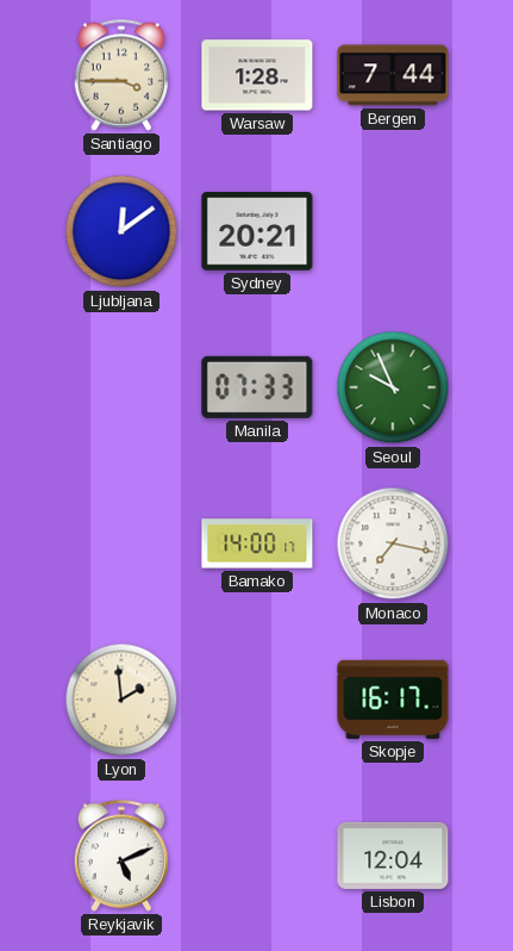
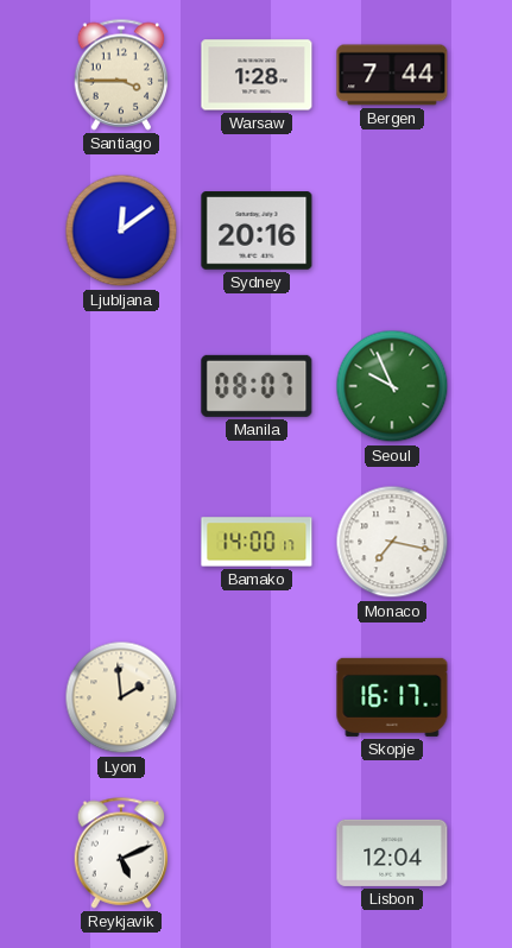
Sydney: 20:21 -> 20:16 (257, 230)
Manila: 07:33 -> 08:07 (257, 386)
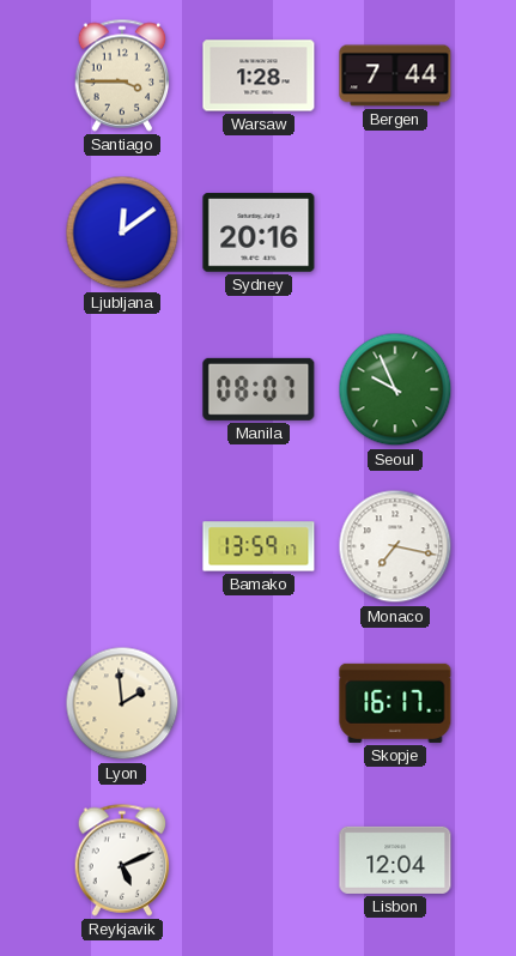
Bamako: 14:00 -> 13:59 (259, 546)
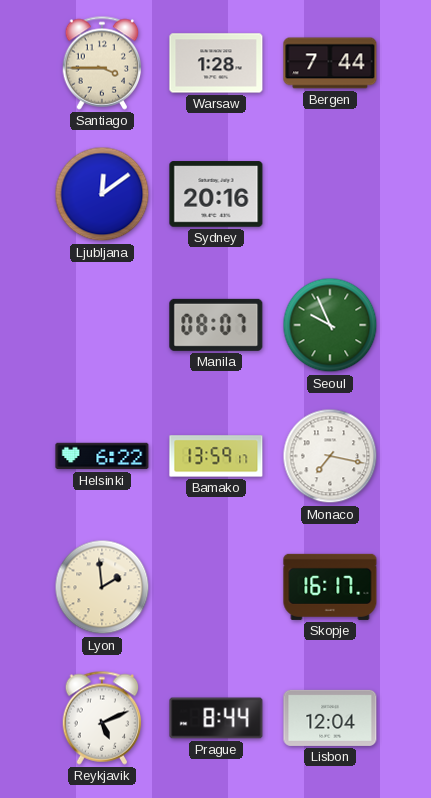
Helsinki: none -> 6:22 (102, 456)
Prague: none -> 8:44 (216, 718)
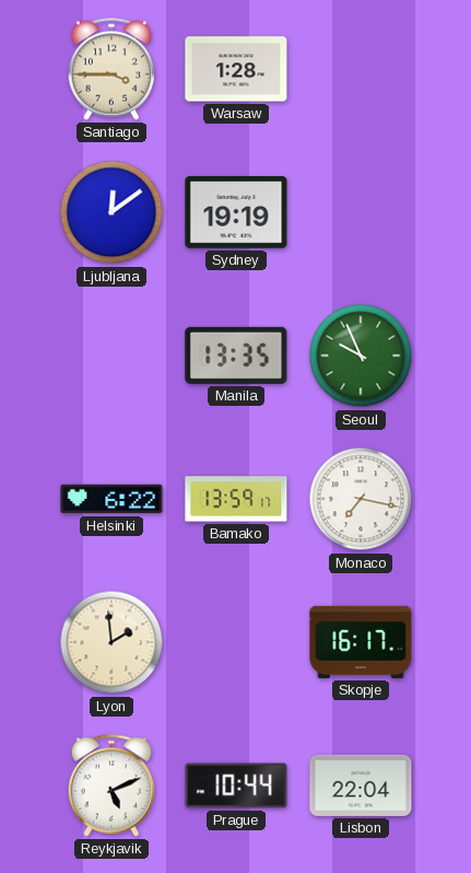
Bergen: 7:44 -> none (330, 63)
Sydney: 20:16 -> 19:19 (236, 212)
Manila: 08:07 -> 13:35 (236, 356)
Prague: 8:44 -> 10:44 (236, 785)
Lisbon: 12:04 -> 22:04 (361, 785)
